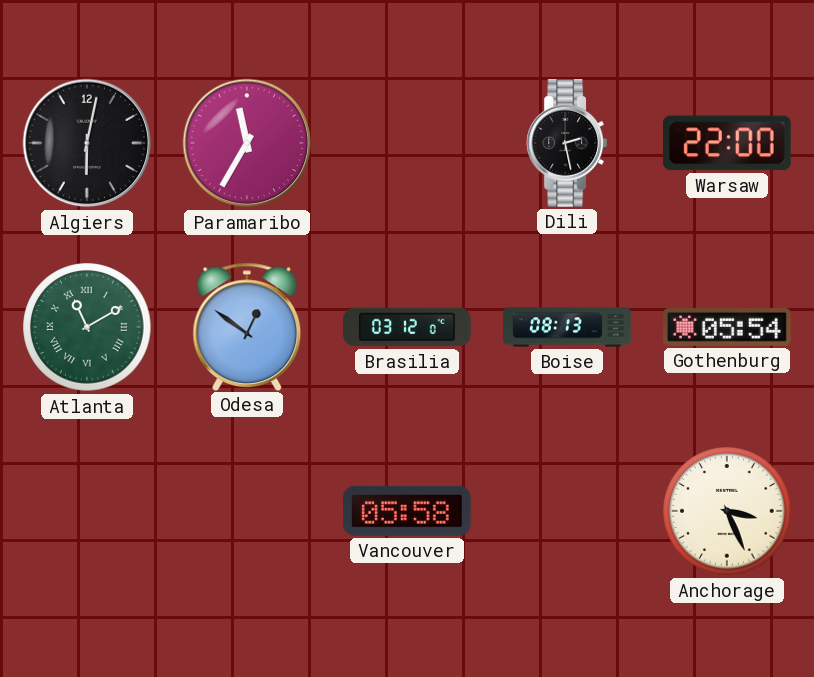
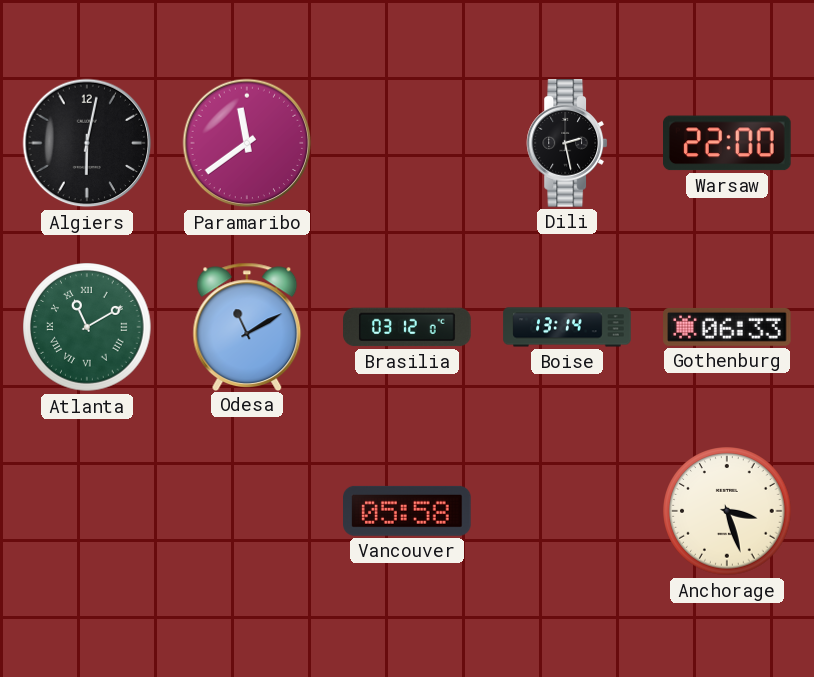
Paramaribo: 11:35 -> 11:39 (247, 143)
Odesa: 12:51 -> 11:10 (247, 326)
Boise: 08:13 -> 13:14 (567, 327)
Gothenburg: 05:54 -> 06:33 (727, 327)
Anchorage: 3:26 -> 3:27 (727, 511)
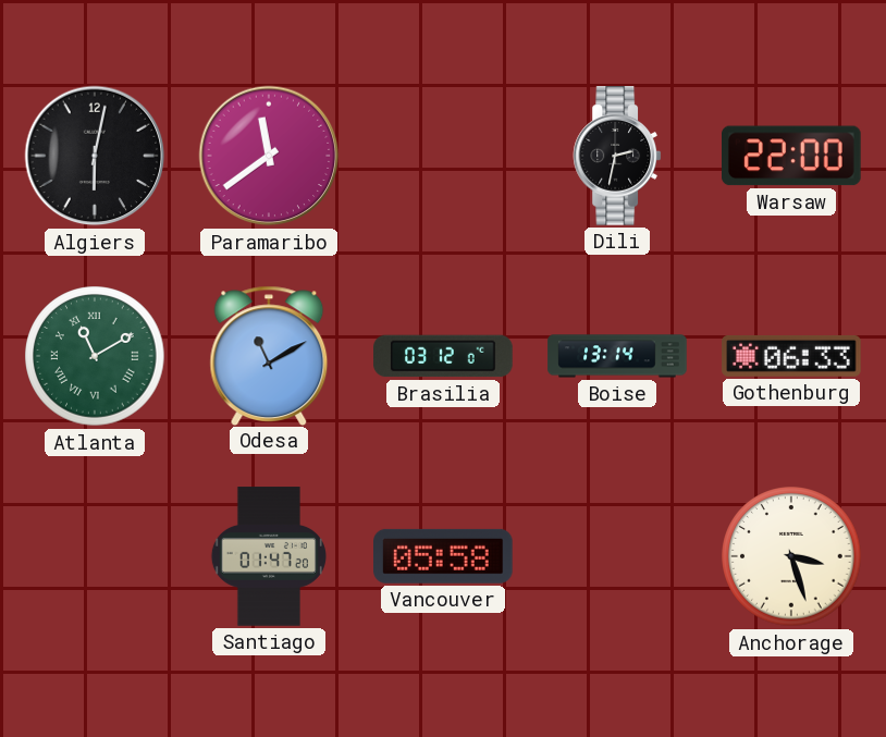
Dili: 2:28 -> 2:32 (617, 156)
Santiago: none -> 01:47 (269, 556)
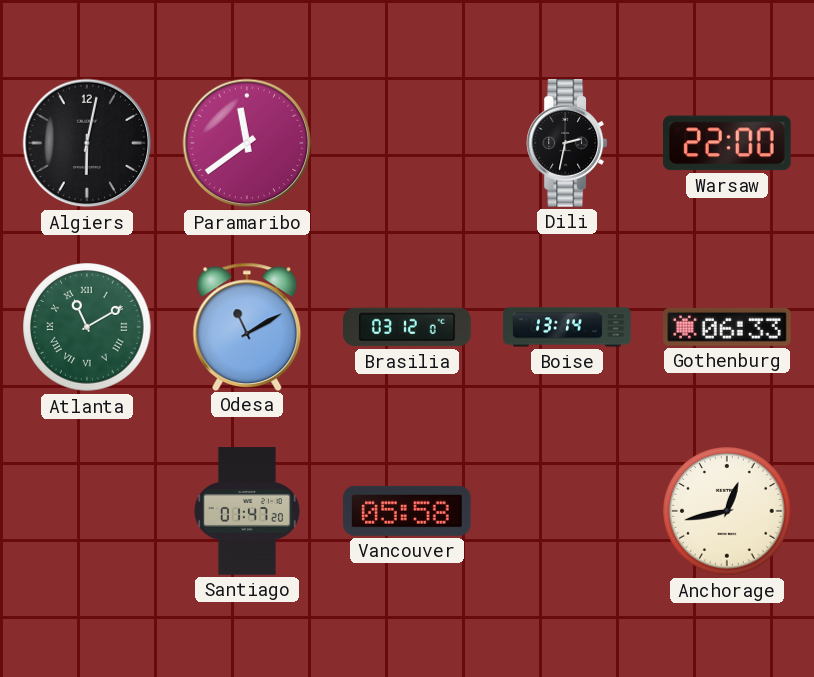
Anchorage: 3:27 -> 12:43 (727, 511)
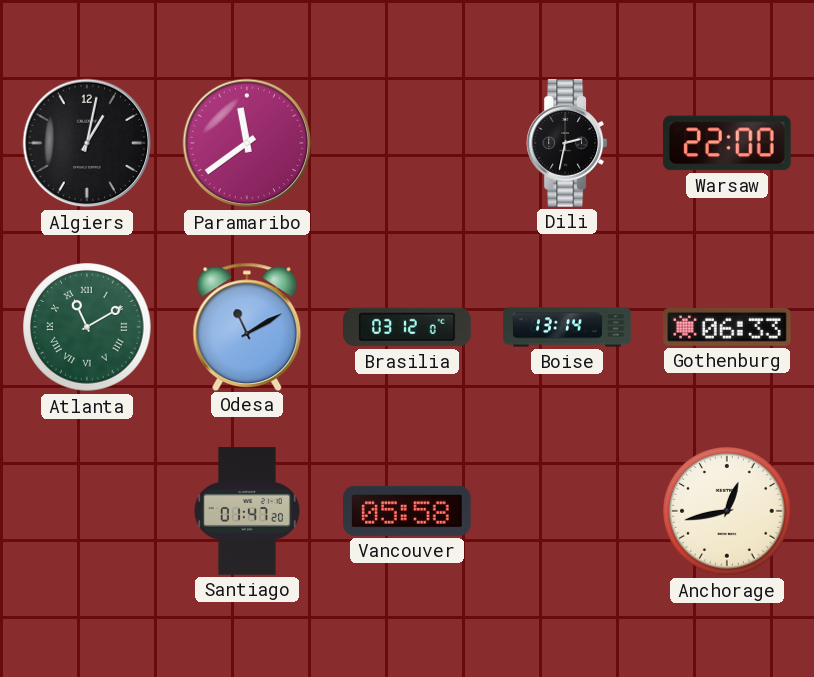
Algiers: 6:02 -> 1:02 (87, 143)
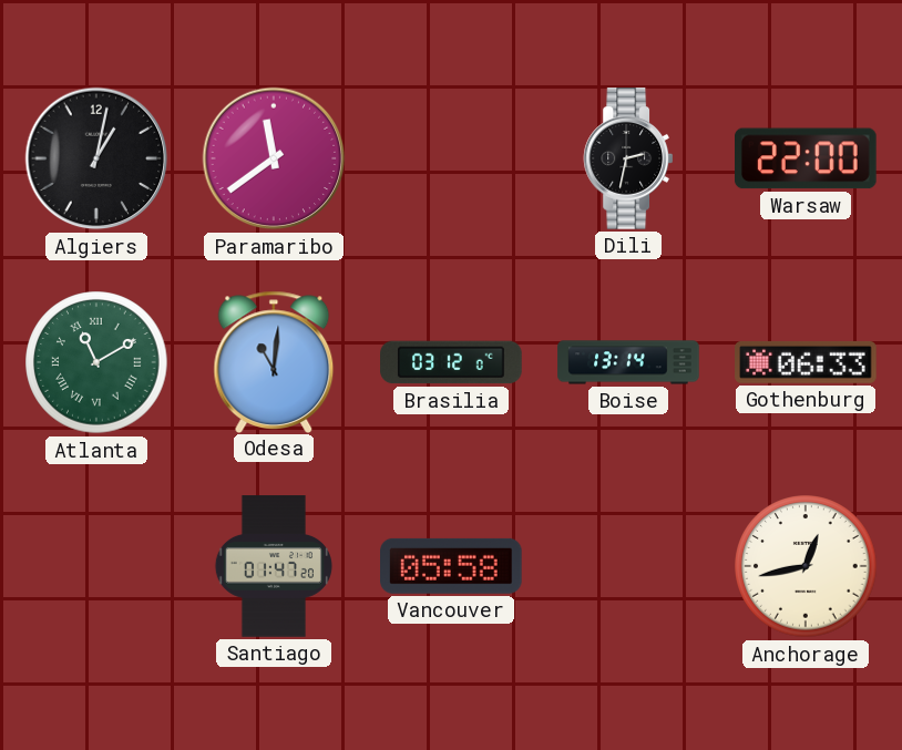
Odesa: 11:10 -> 11:01 (274, 361)
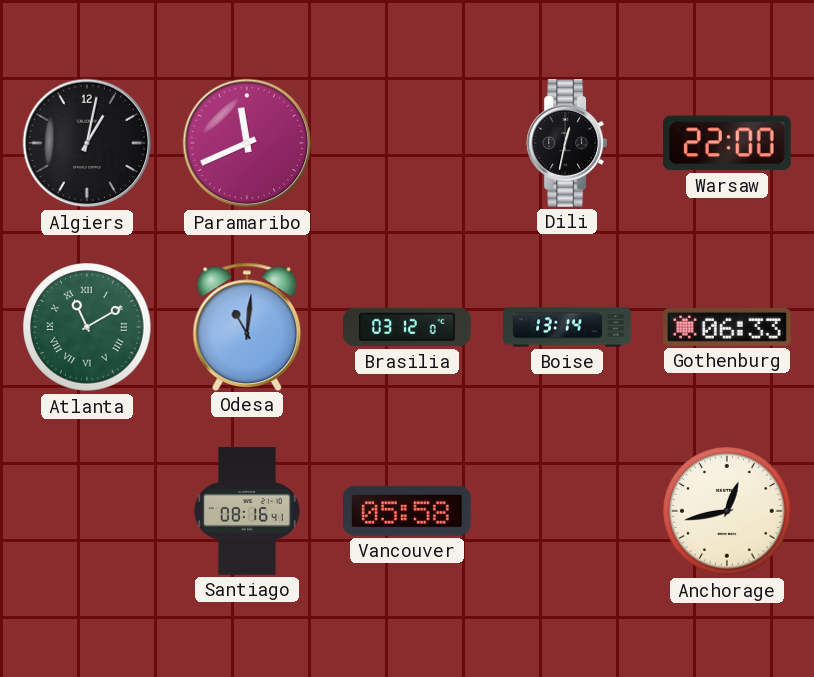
Paramaribo: 11:39 -> 11:41 (247, 143)
Dili: 2:32 -> 12:32 (567, 143)
Santiago: 01:47 -> 08:16 (247, 511)
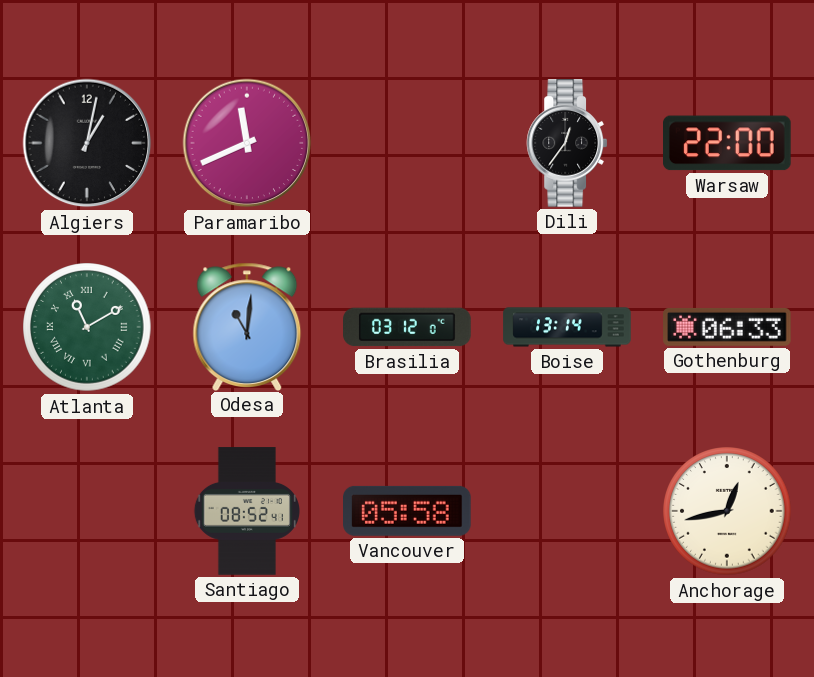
Dili: 12:32 -> 12:36 (567, 143)
Santiago: 08:16 -> 08:52 (247, 511)
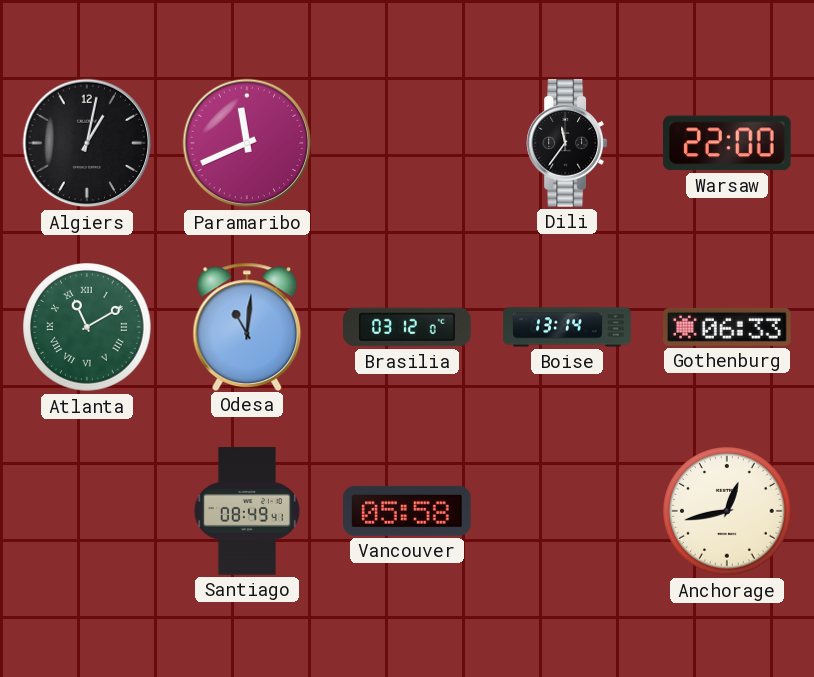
Dili: 12:36 -> 11:36 (567, 143)
Santiago: 08:52 -> 08:49 (247, 511)
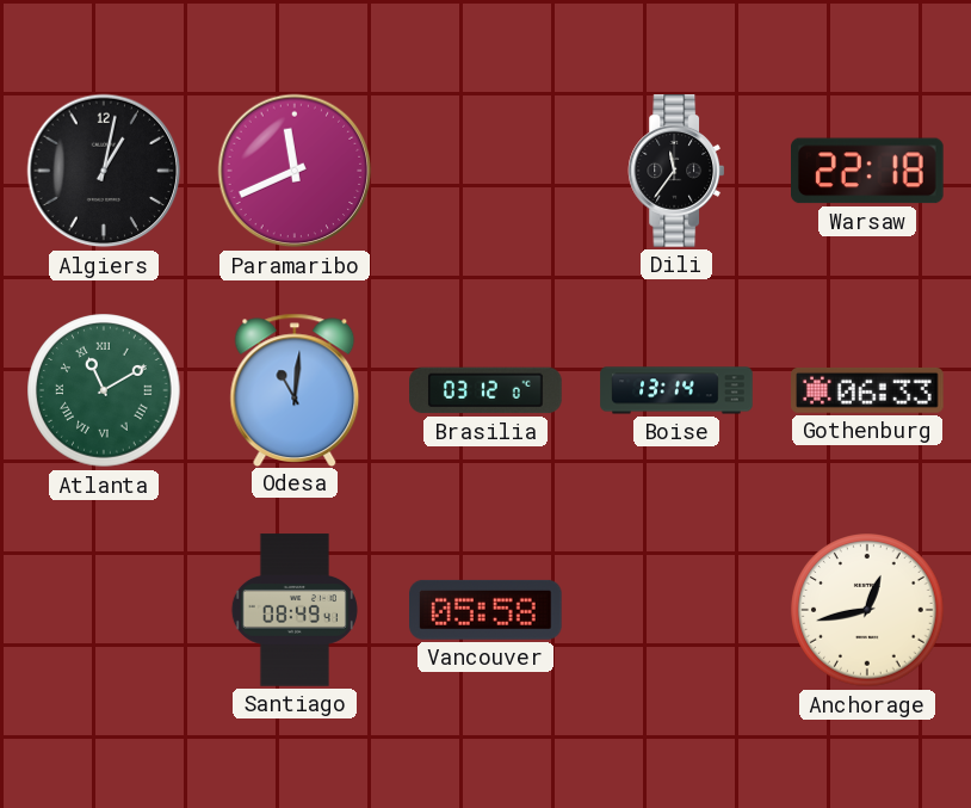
Warsaw: 22:00 -> 22:18 (868, 171)
